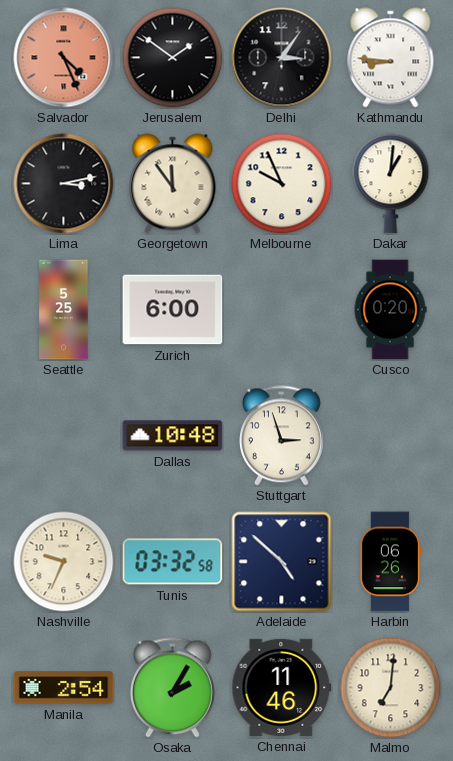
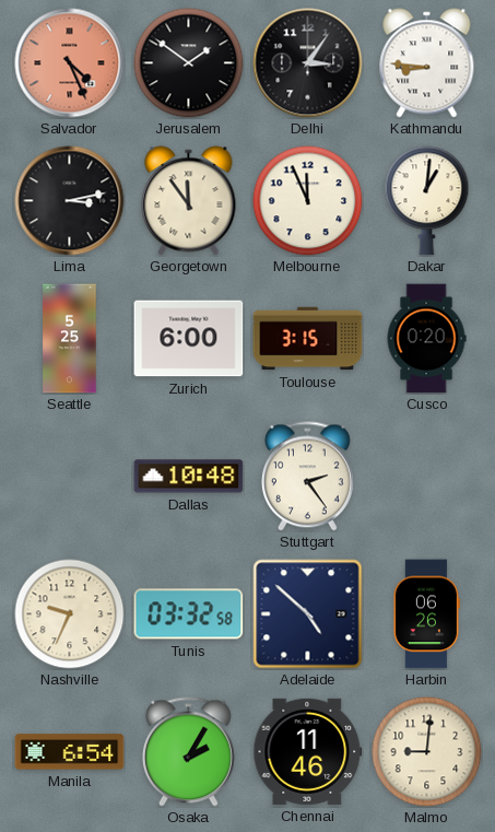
Melbourne: 9:56 -> 11:56 (308, 201)
Toulouse: none -> 3:15 (308, 339)
Stuttgart: 2:57 -> 2:24 (307, 477)
Manila: 2:54 -> 6:54 (70, 752)
Malmo: 7:01 -> 9:01 (427, 752)
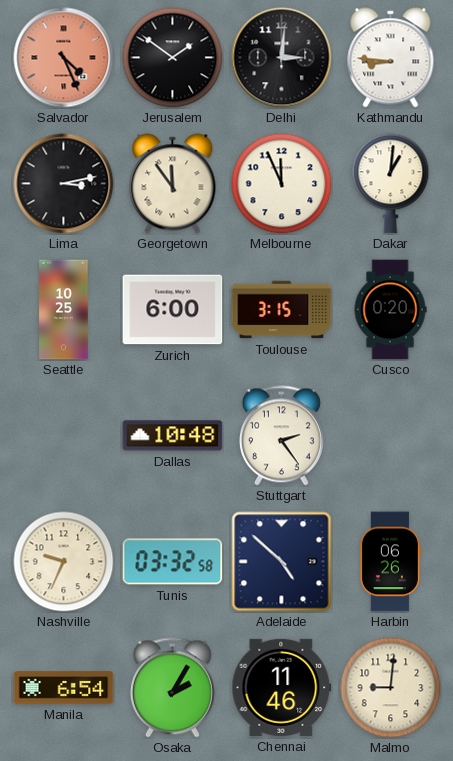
Delhi: 3:06 -> 3:01 (282, 58)
Seattle: 5:25 -> 10:25 (64, 310)
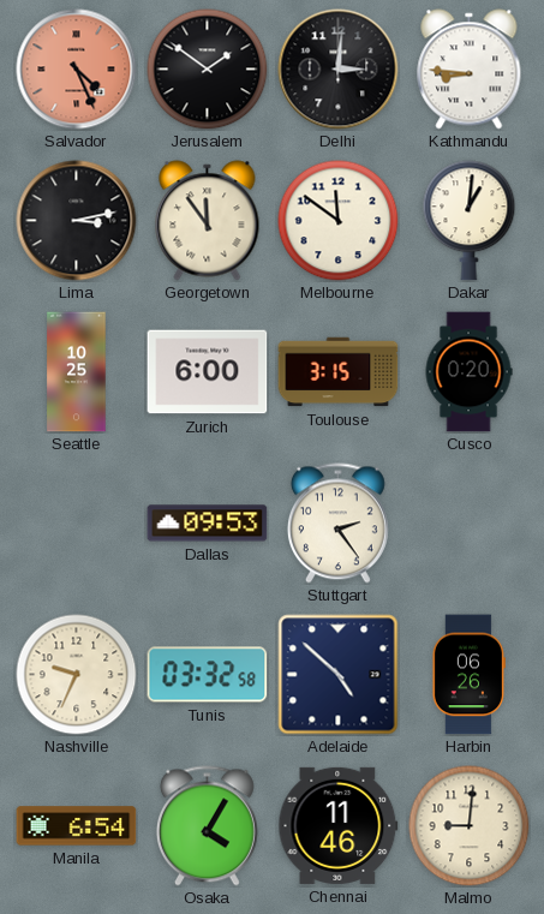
Melbourne: 11:56 -> 11:51 (339, 221)
Dallas: 10:48 -> 09:53 (208, 524)
Osaka: 2:05 -> 4:05 (207, 826)
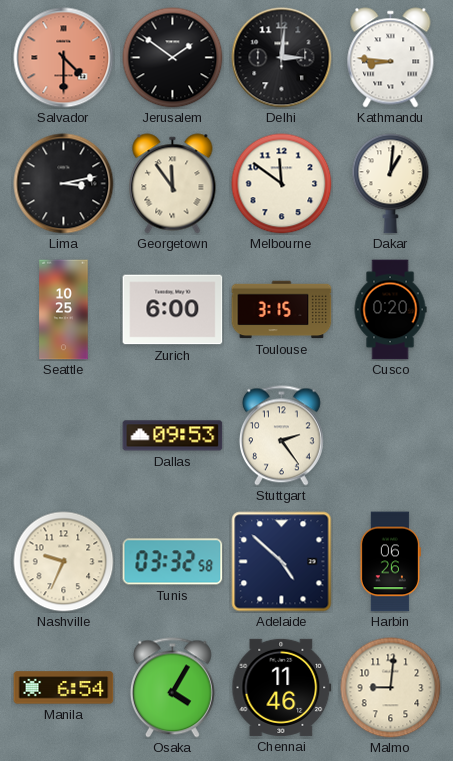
Salvador: 4:26 -> 4:30 (64, 58)
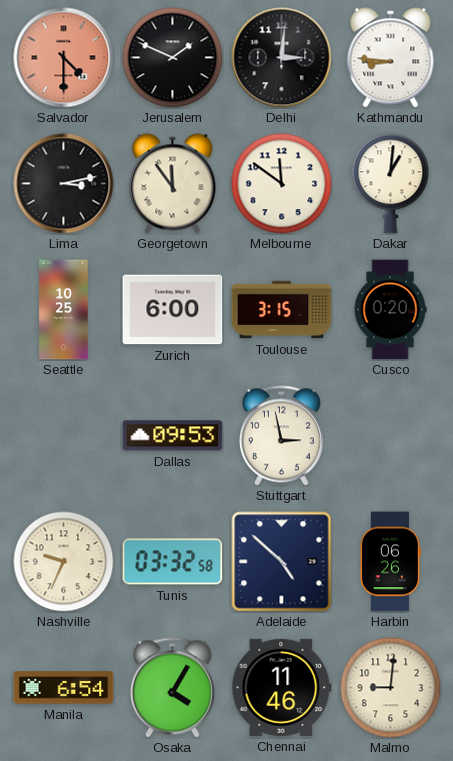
Jerusalem: 1:51 -> 1:49 (173, 58)
Stuttgart: 2:24 -> 2:58 (281, 436)
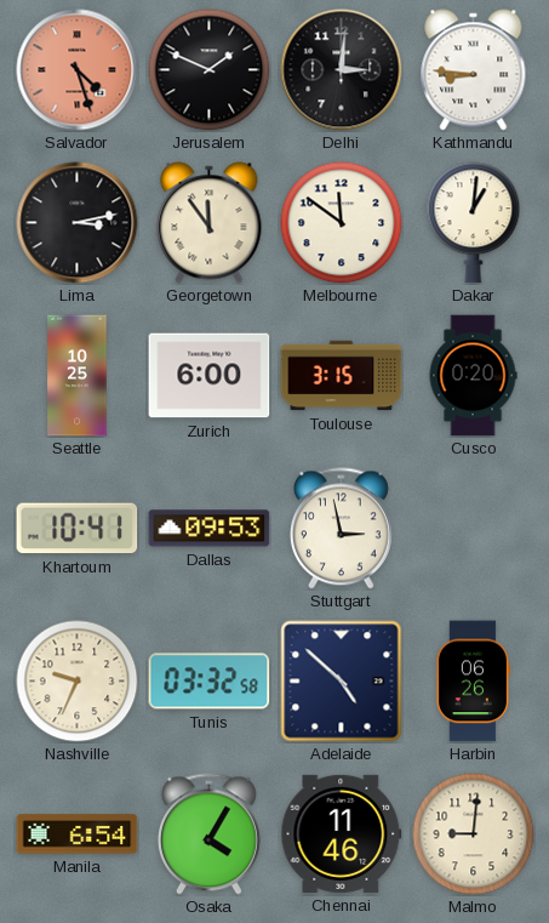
Salvador: 4:30 -> 4:27 (78, 70)
Khartoum: none -> 10:41 (78, 529)
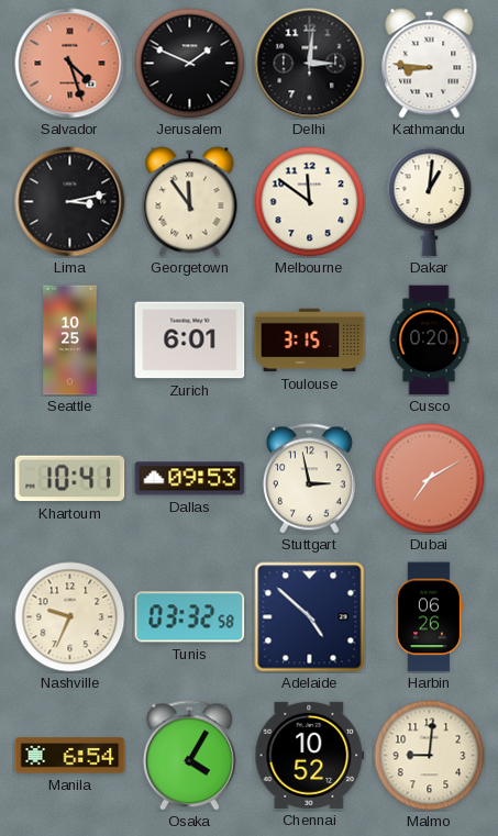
Zurich: 6:00 -> 6:01 (190, 341)
Dubai: none -> 7:10 (430, 479)
Chennai: 11:46 -> 10:52 (310, 755)
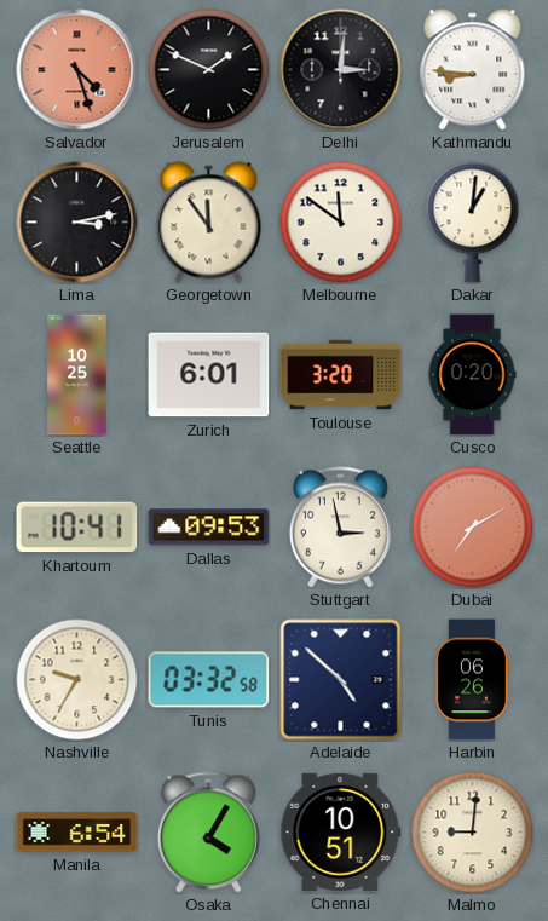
Toulouse: 3:15 -> 3:20 (341, 375)
Nashville: 9:34 -> 9:35 (77, 680)
Chennai: 10:52 -> 10:51 (341, 831)
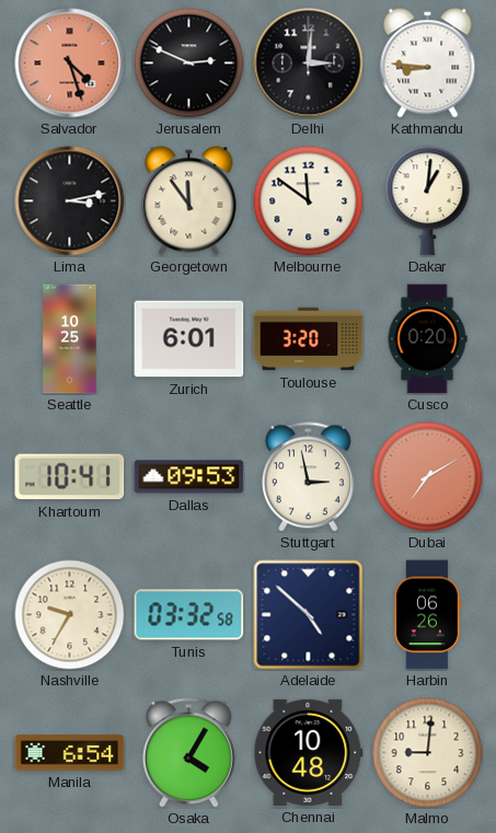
Jerusalem: 1:49 -> 2:49 (189, 63)
Chennai: 10:51 -> 10:48 (309, 752)
